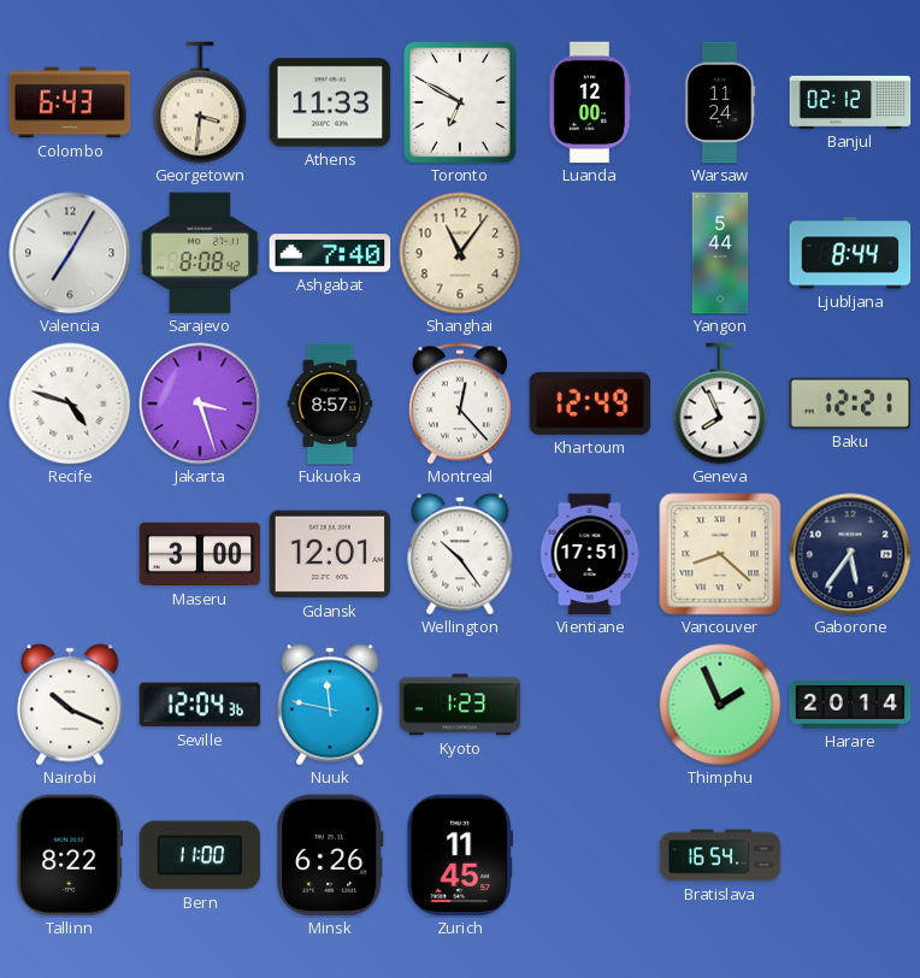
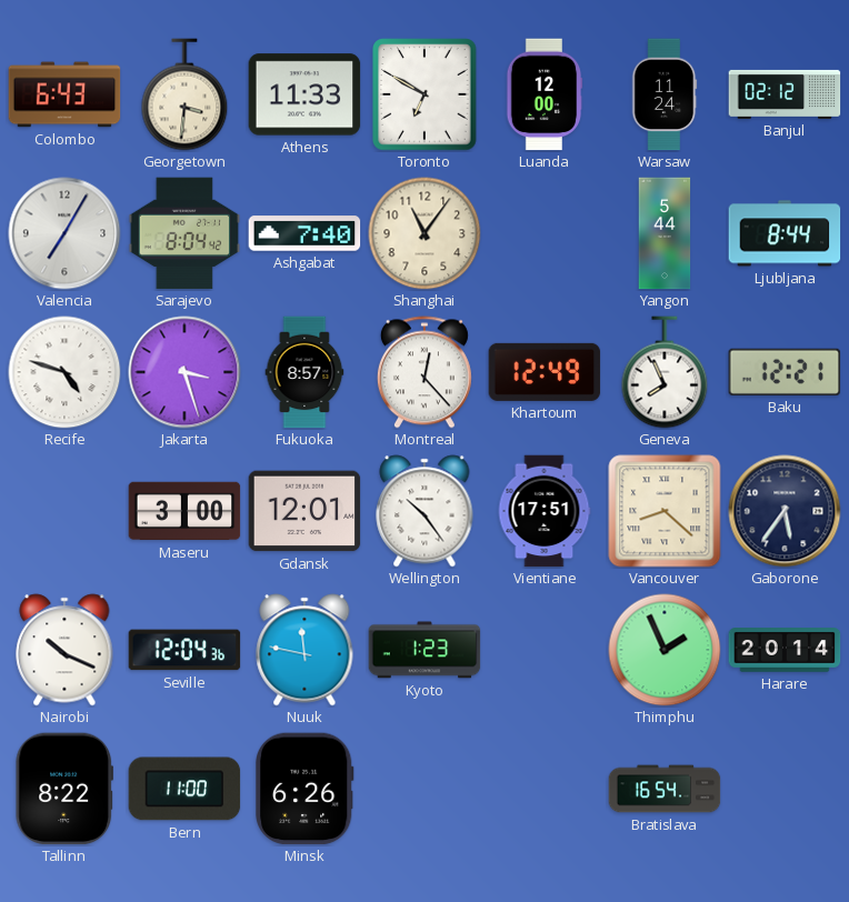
Sarajevo: 8:08 -> 8:04 (183, 233)
Zurich: 11:45 -> none (459, 855)
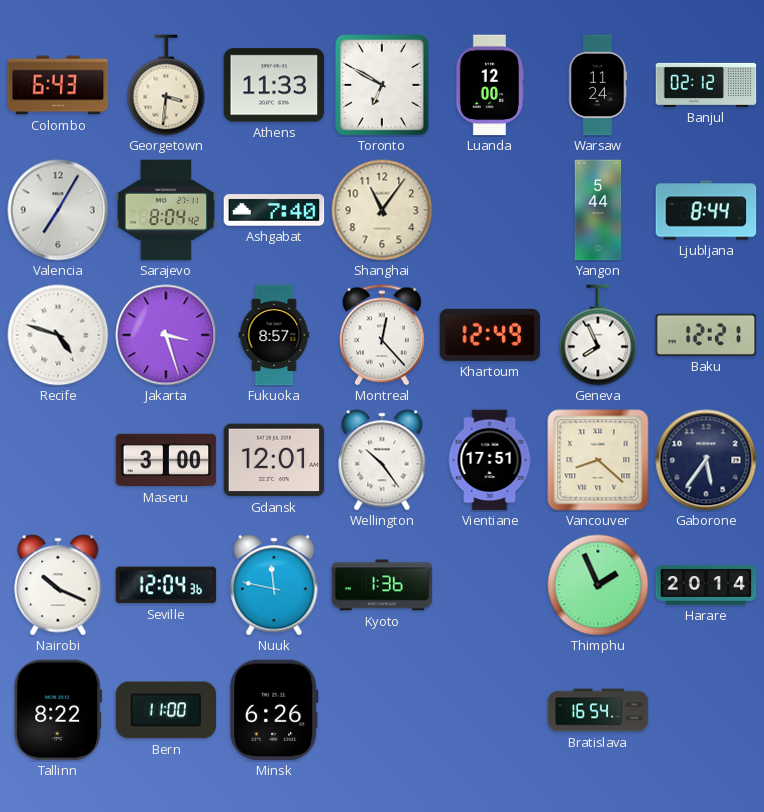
Kyoto: 1:23 -> 1:36 (382, 585)
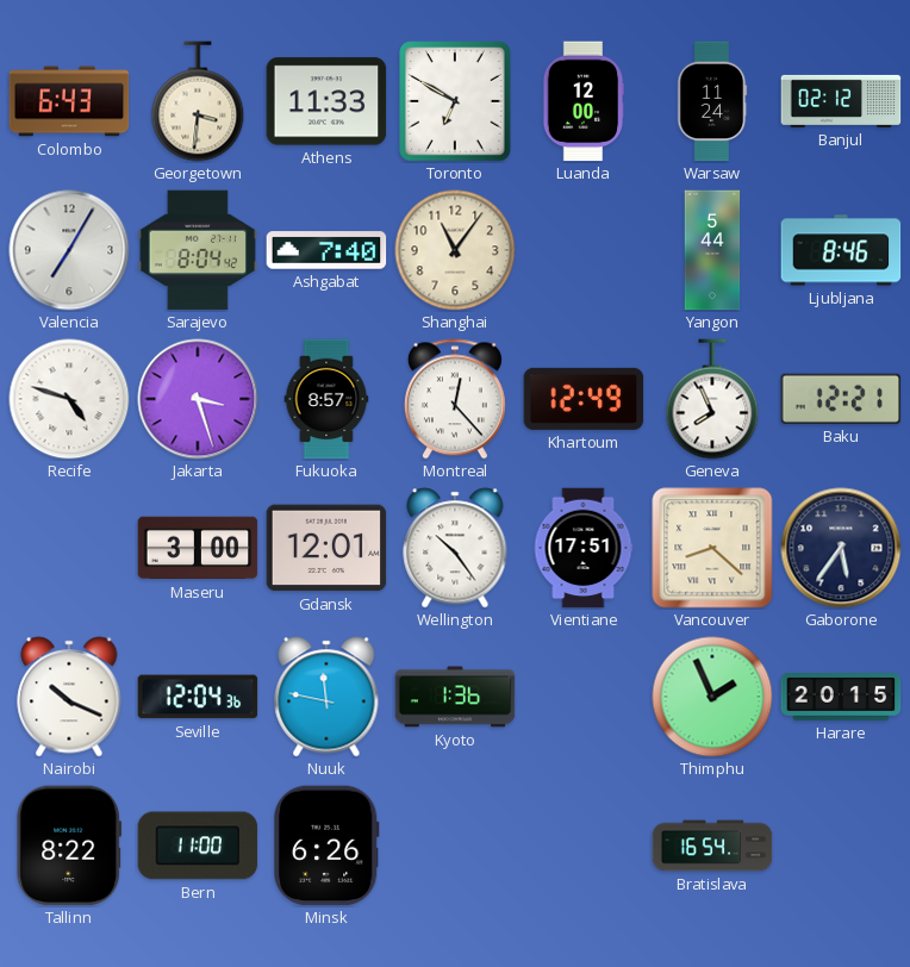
Ljubljana: 8:44 -> 8:46 (841, 250)
Harare: 20:14 -> 20:15 (841, 697)
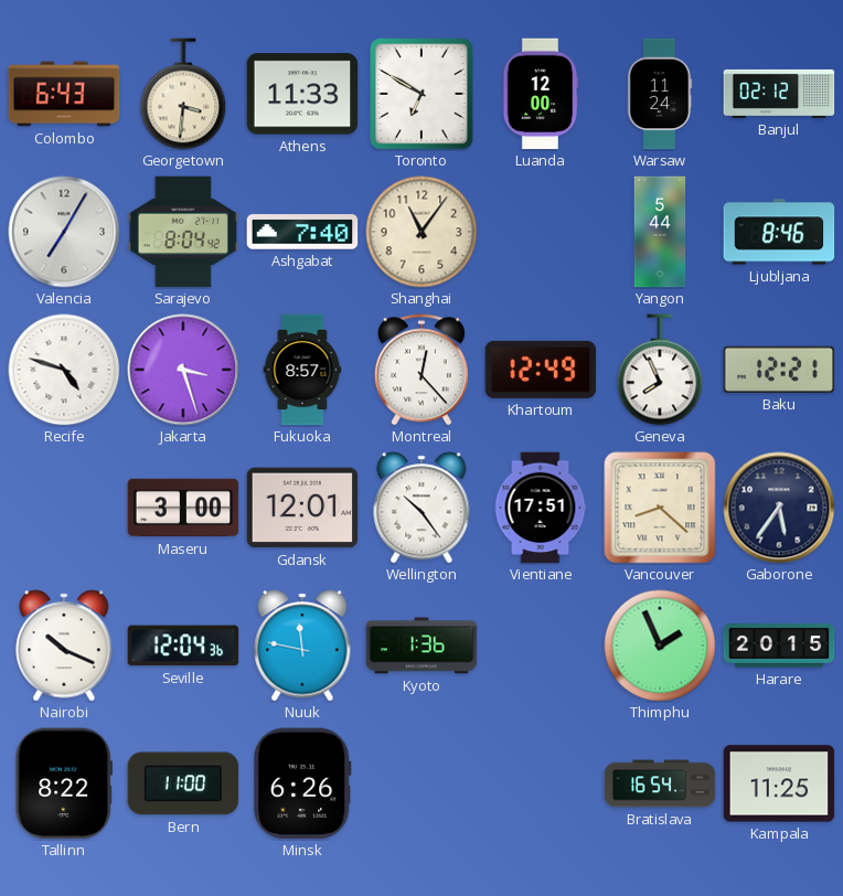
Kampala: none -> 11:25 (779, 783)
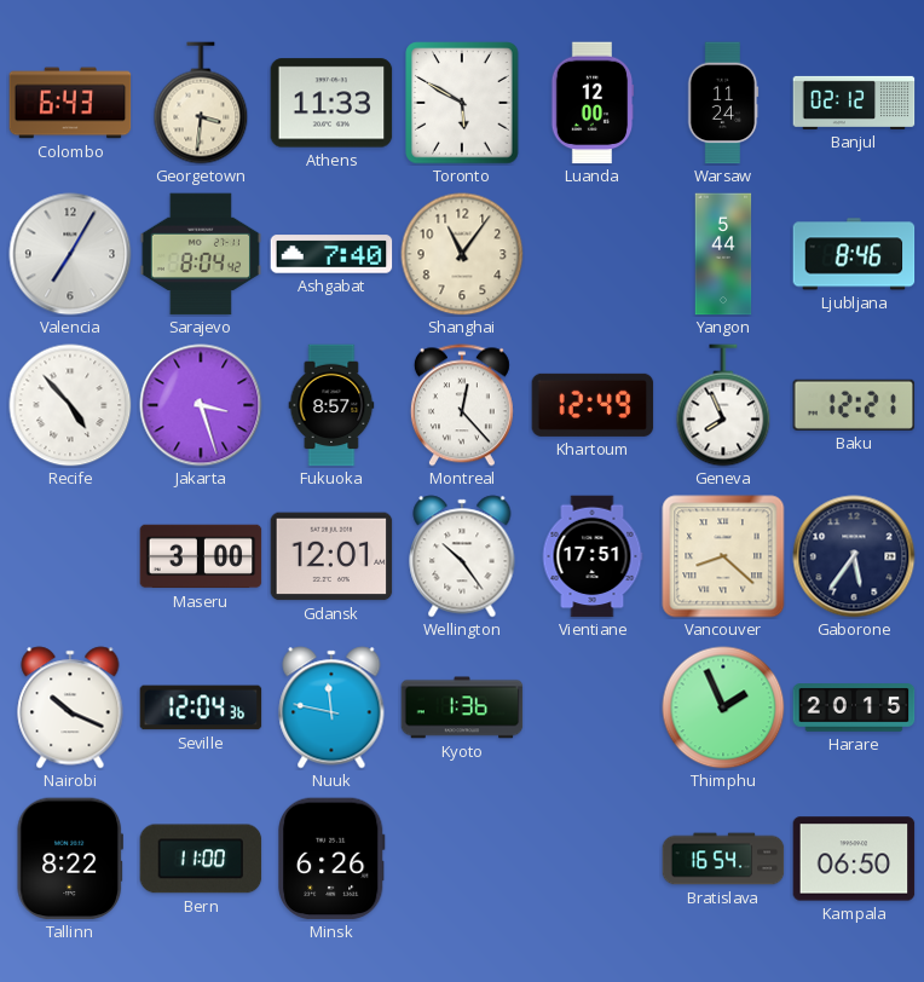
Toronto: 6:50 -> 5:50 (462, 103)
Recife: 4:48 -> 4:53 (70, 405)
Kampala: 11:25 -> 06:50 (854, 859)
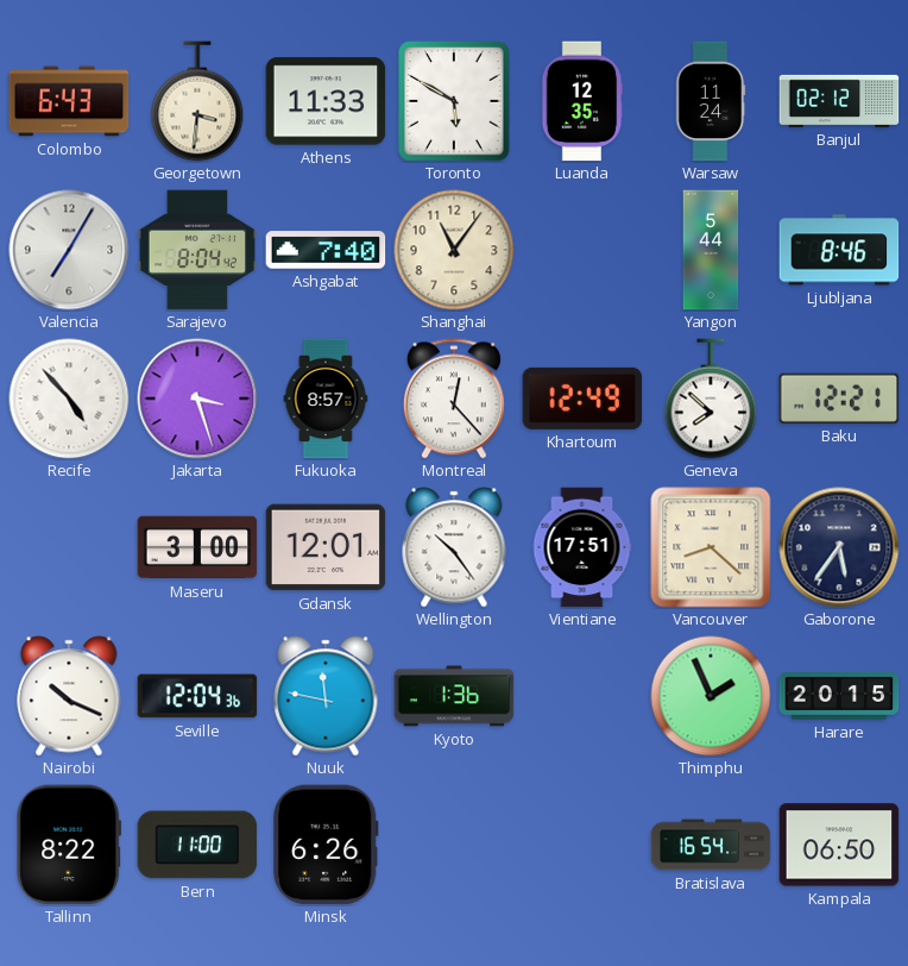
Luanda: 12:00 -> 12:35 (582, 101)
Geneva: 7:56 -> 7:52 (711, 399)
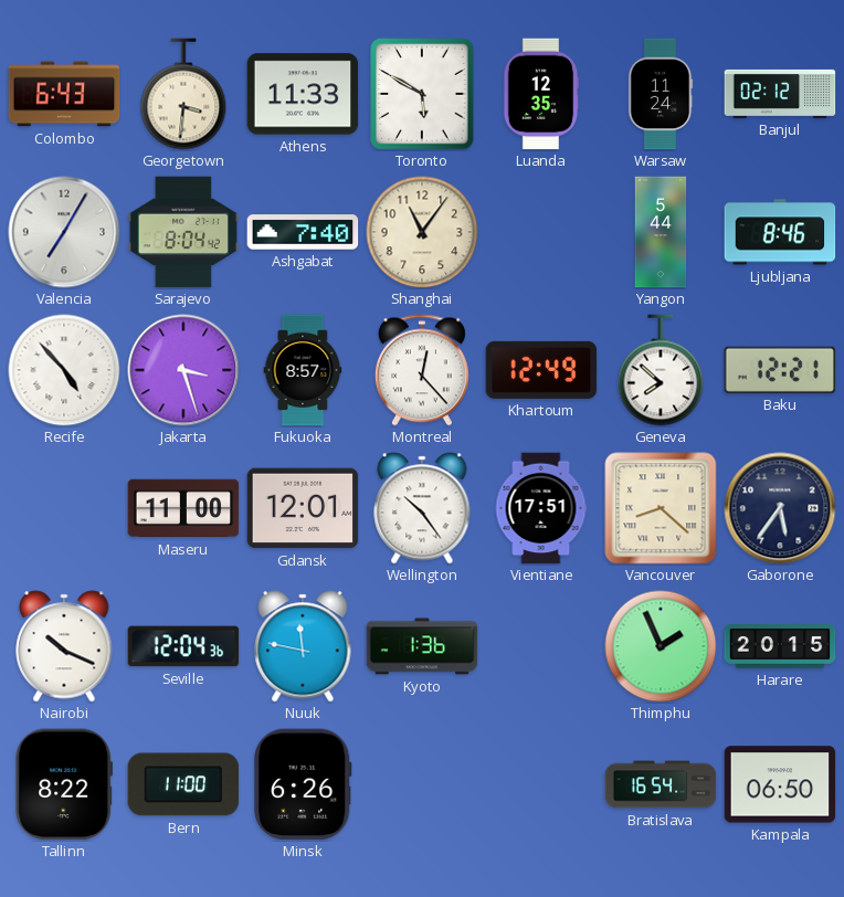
Maseru: 3:00 -> 11:00 (183, 508)
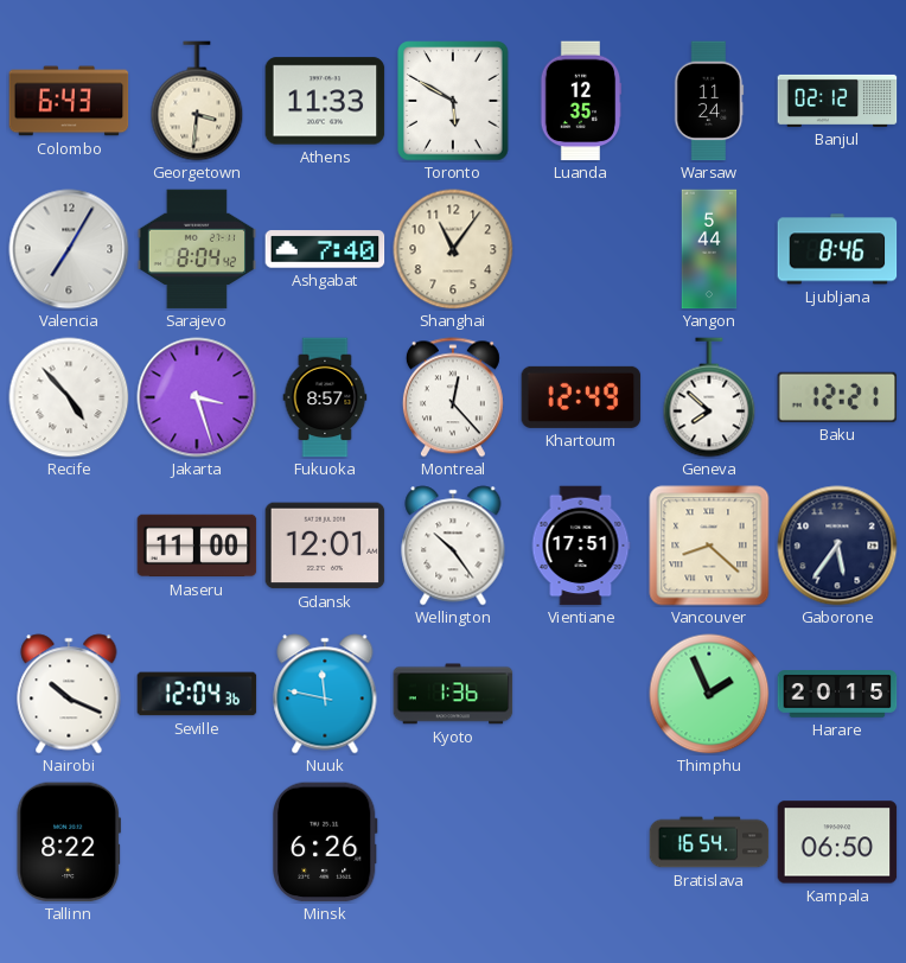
Bern: 11:00 -> none (183, 784)
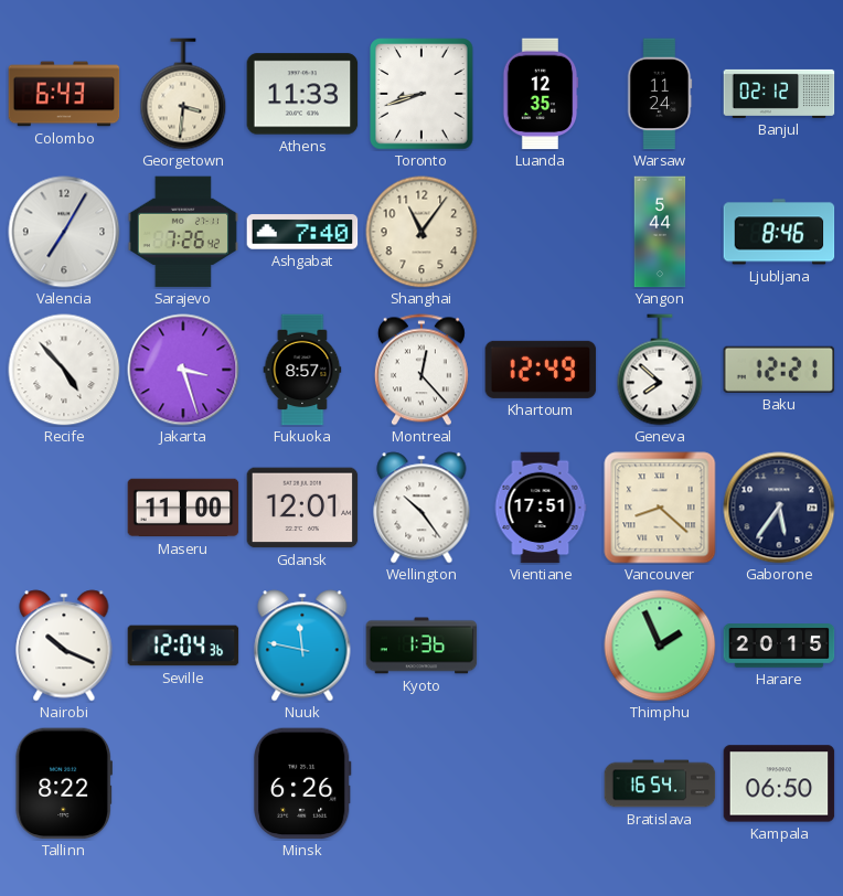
Toronto: 5:50 -> 8:42 (421, 94)
Sarajevo: 8:04 -> 7:26 (182, 232)
